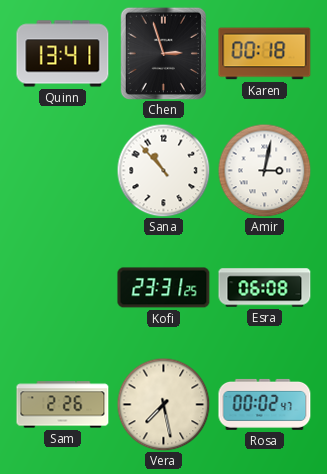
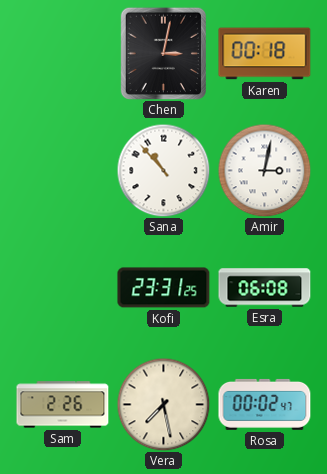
Quinn: 13:41 -> none (63, 54)
Chen: 2:57 -> 3:02 (163, 53)
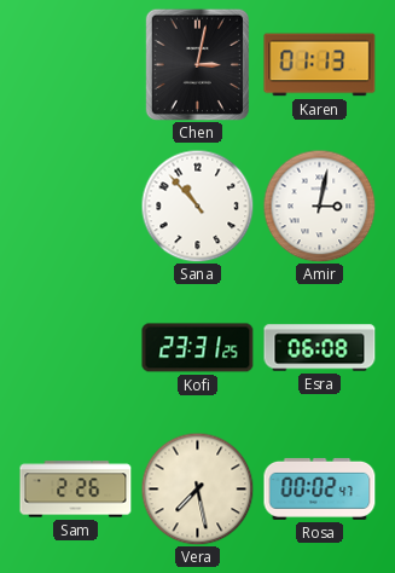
Karen: 00:18 -> 01:13 (320, 65)
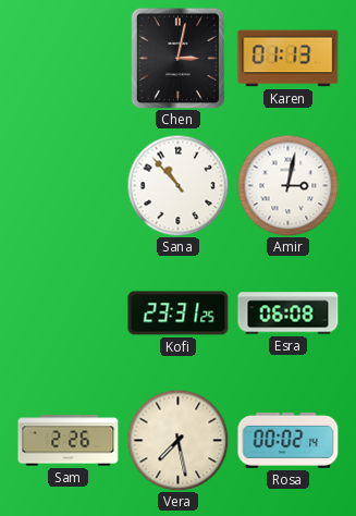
Rosa: 00:02:47 -> 00:02:14 (289, 440)
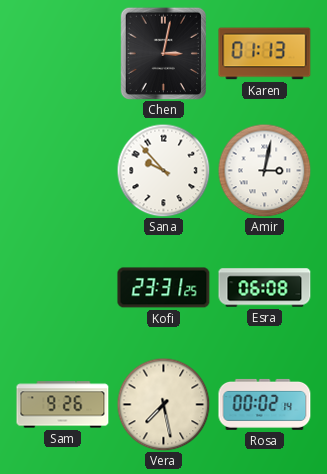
Sana: 10:53 -> 9:53 (163, 170)
Sam: 2:26 -> 9:26 (63, 405)
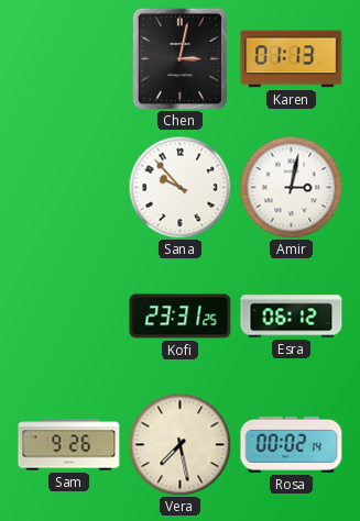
Esra: 06:08 -> 06:12 (292, 317)
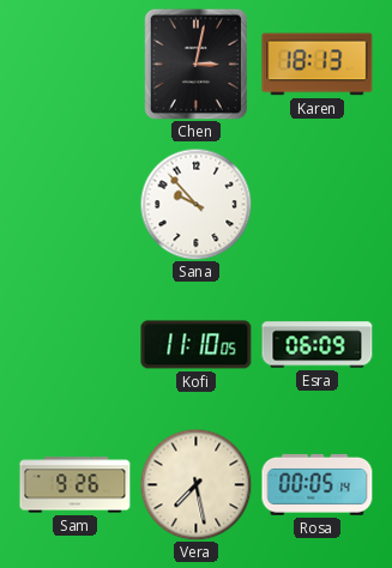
Karen: 01:13 -> 18:13 (318, 65)
Amir: 3:02 -> none (291, 187)
Kofi: 23:31 -> 11:10 (197, 345)
Esra: 06:12 -> 06:09 (318, 345)
Rosa: 00:02 -> 00:05 (318, 484)
